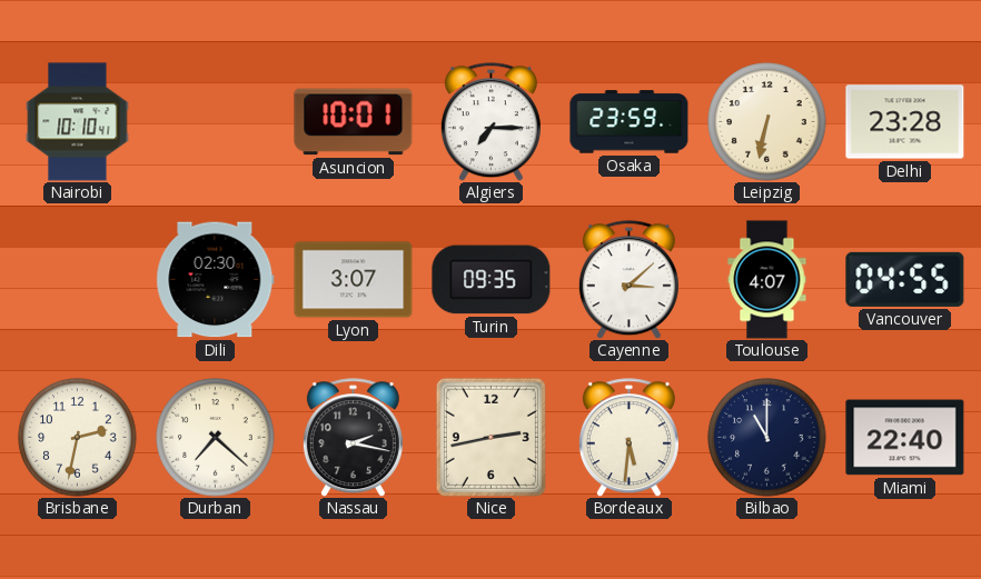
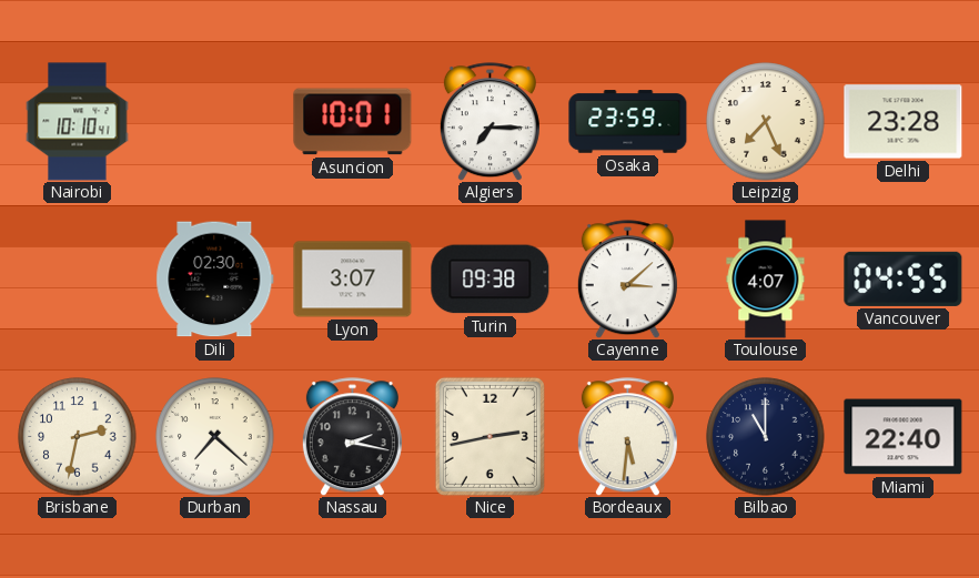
Leipzig: 6:32 -> 7:26 (766, 122)
Turin: 09:35 -> 09:38 (491, 280)
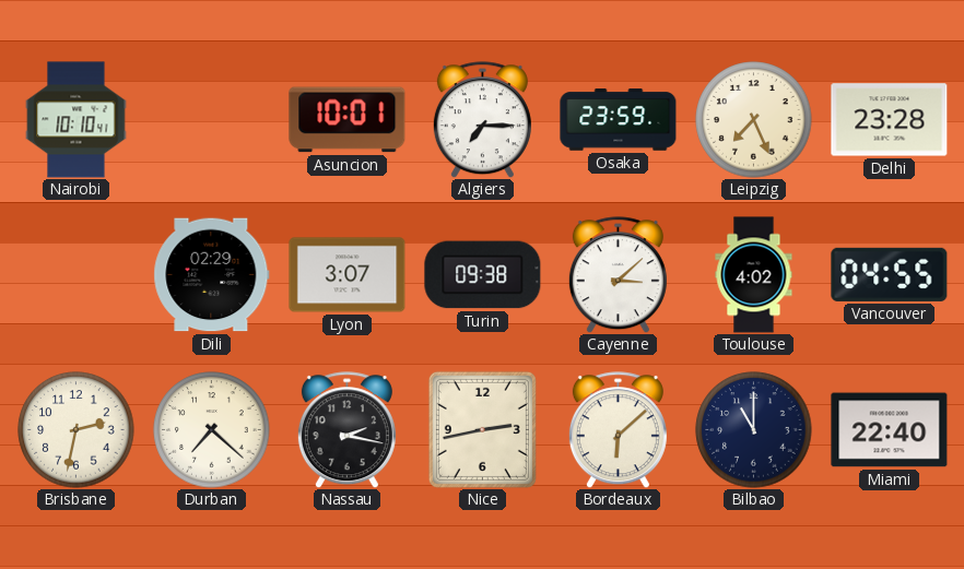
Dili: 02:30 -> 02:29 (212, 275)
Toulouse: 4:07 -> 4:02 (754, 275)
Bordeaux: 5:31 -> 6:08 (618, 430)
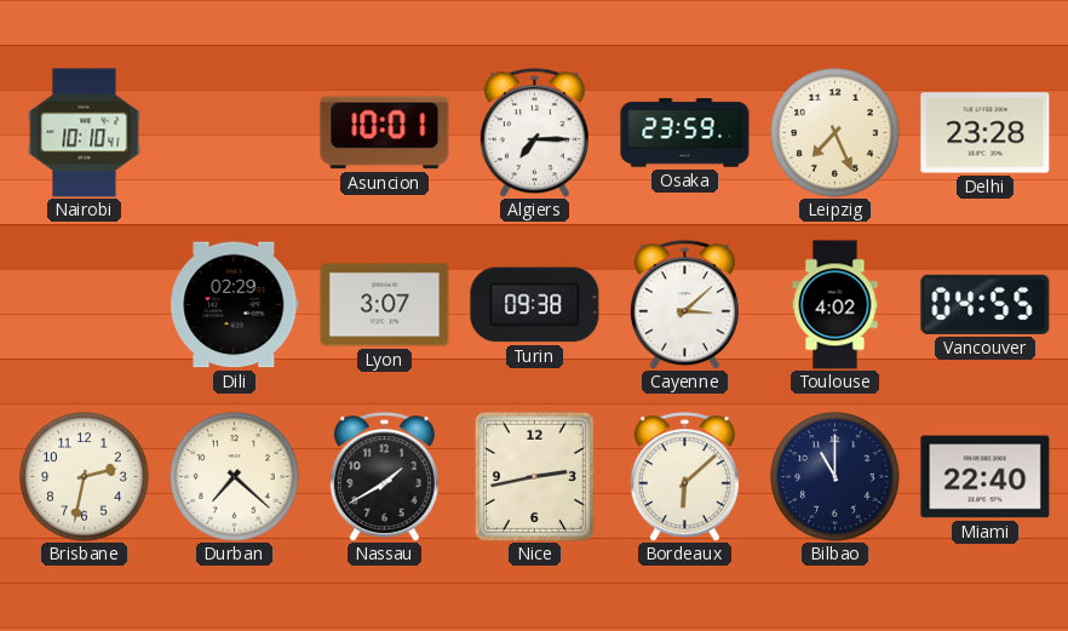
Nassau: 2:17 -> 1:40 (384, 477)
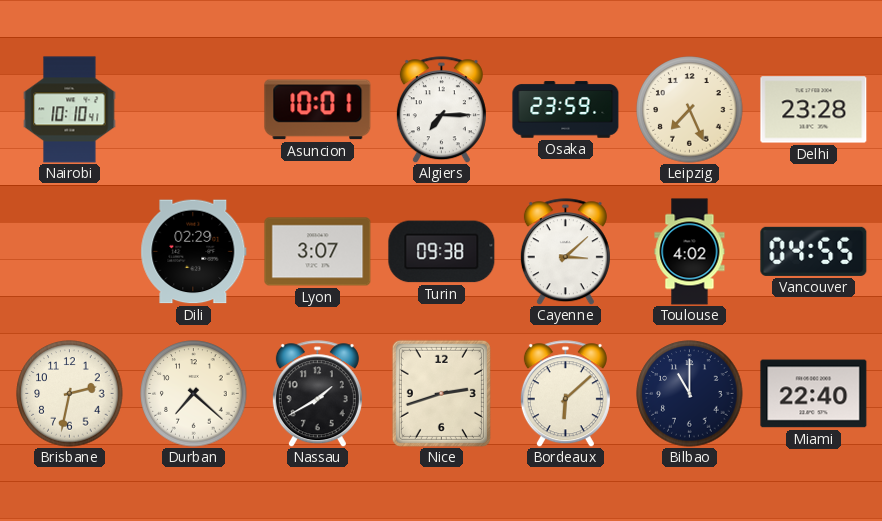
Nice: 2:43 -> 2:42 (441, 393)
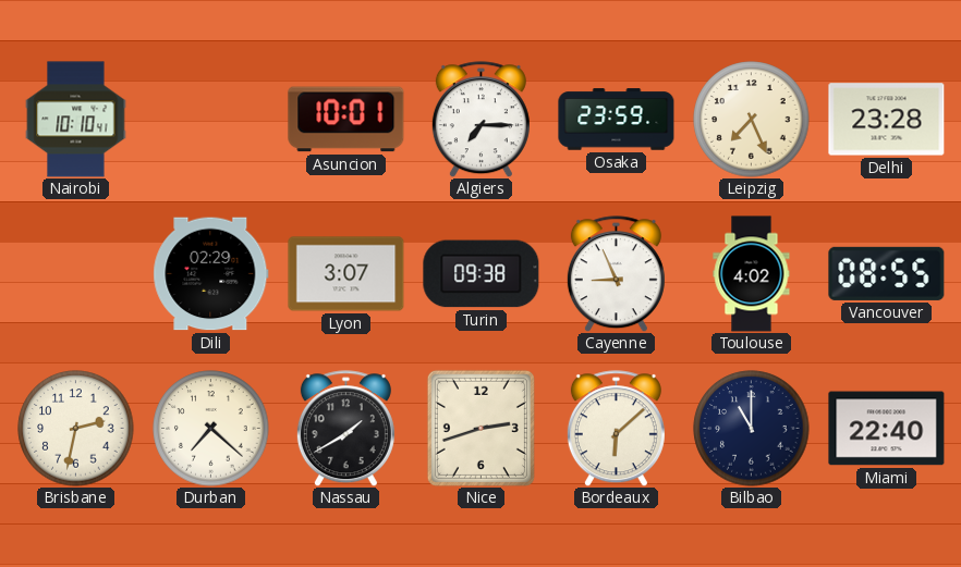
Cayenne: 3:08 -> 8:56 (616, 274)
Vancouver: 04:55 -> 08:55 (887, 273)
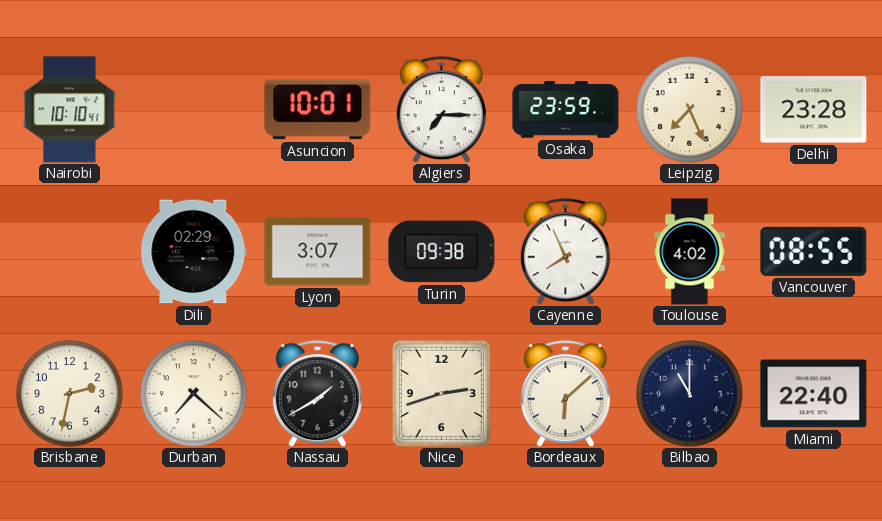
Cayenne: 8:56 -> 7:56 (565, 252)
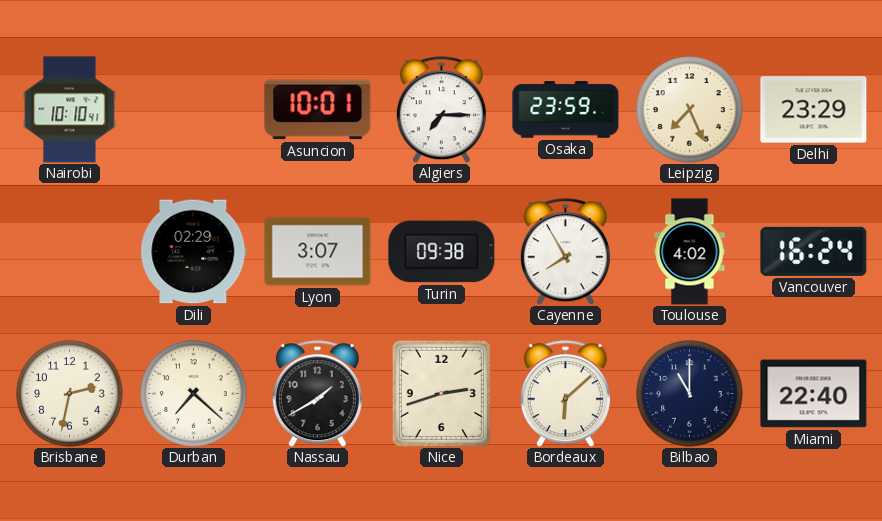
Delhi: 23:28 -> 23:29 (814, 110)
Cayenne: 7:56 -> 7:55 (565, 252)
Vancouver: 08:55 -> 16:24 (814, 251)
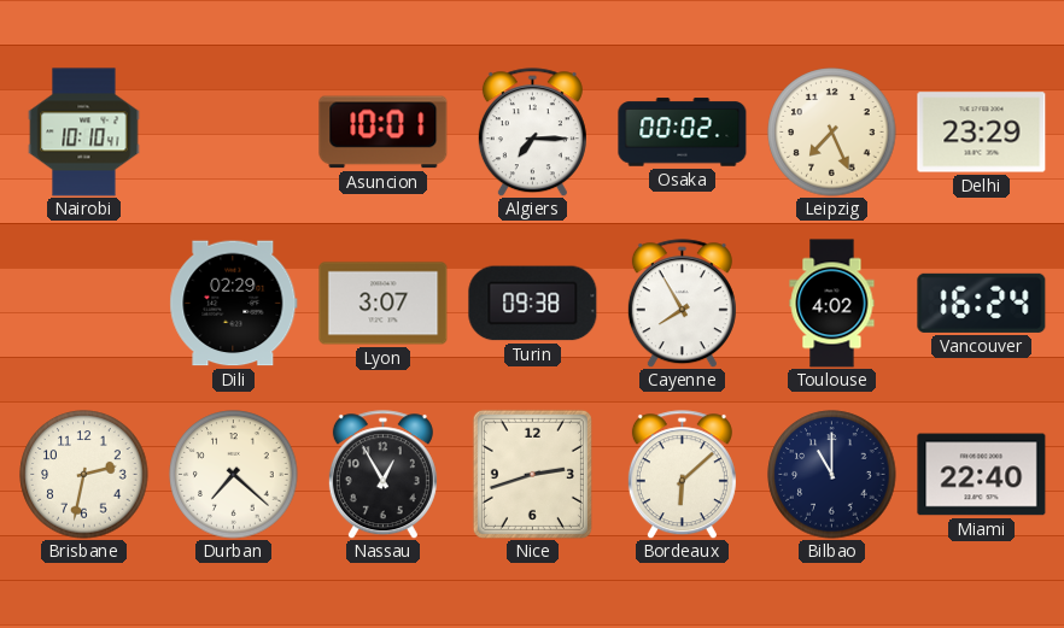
Osaka: 23:59 -> 00:02 (683, 133)
Nassau: 1:40 -> 12:55 (382, 475)
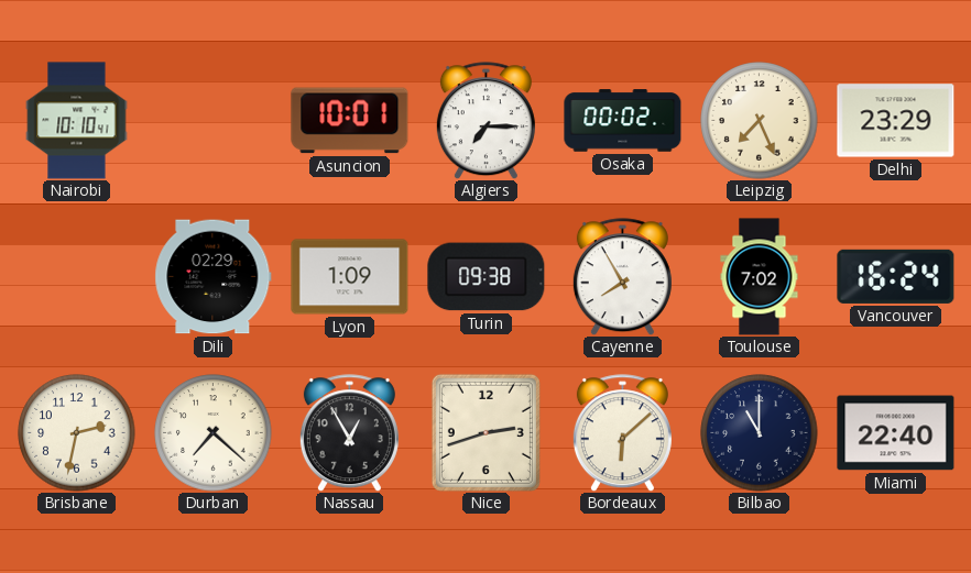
Lyon: 3:07 -> 1:09 (350, 277)
Toulouse: 4:02 -> 7:02 (760, 277)
